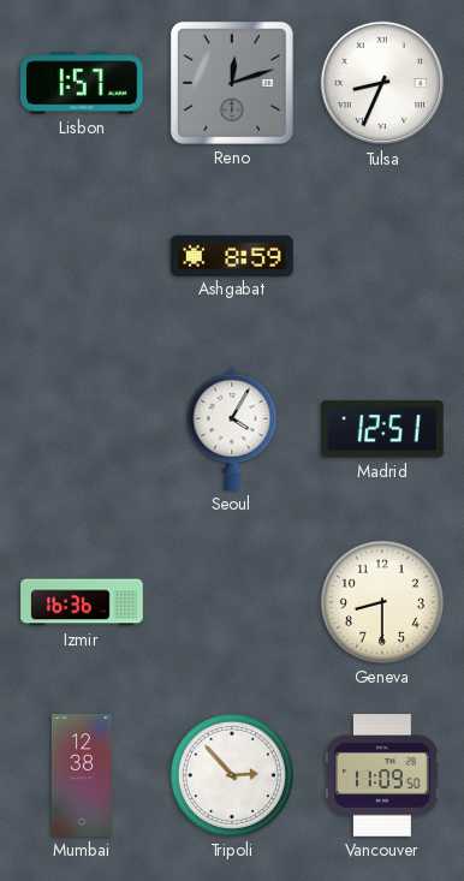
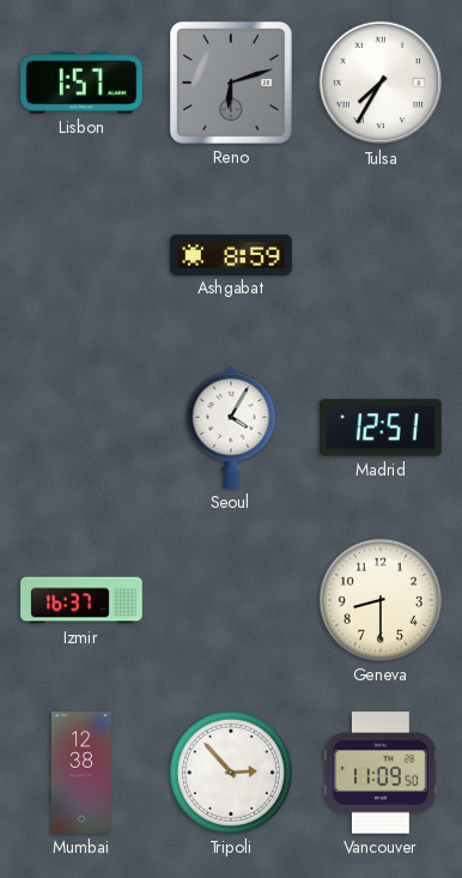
Reno: 12:12 -> 6:12 (231, 83)
Tulsa: 8:34 -> 7:35 (381, 83)
Izmir: 16:36 -> 16:37 (81, 600)
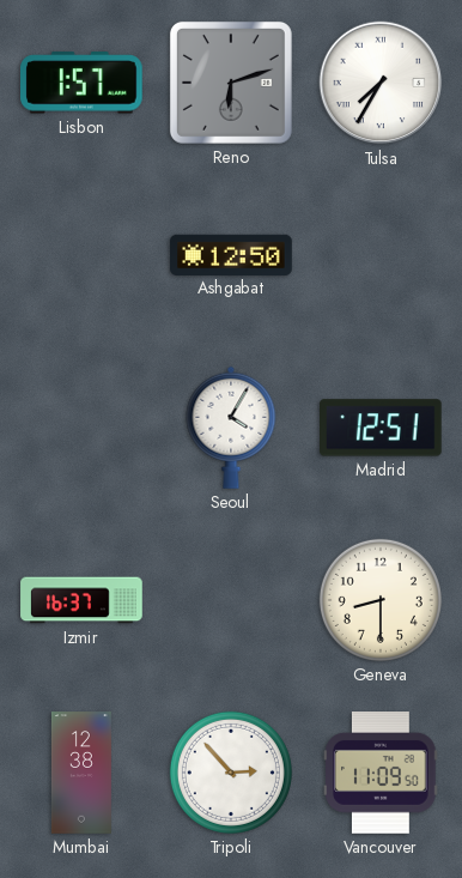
Ashgabat: 8:59 -> 12:50 (231, 254)
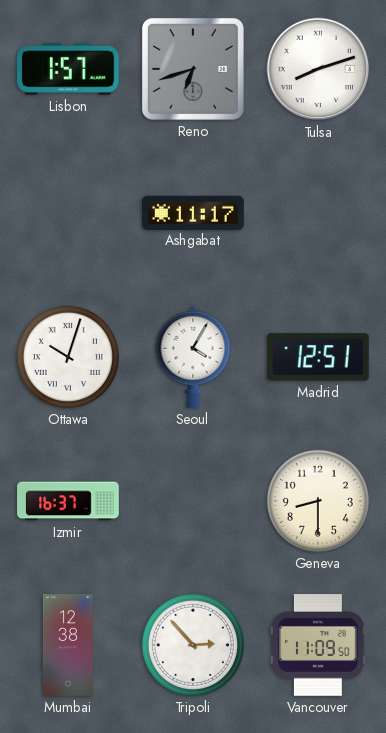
Reno: 6:12 -> 6:42 (193, 69)
Tulsa: 7:35 -> 8:12 (318, 69)
Ashgabat: 12:50 -> 11:17 (193, 212)
Ottawa: none -> 10:03 (68, 357)
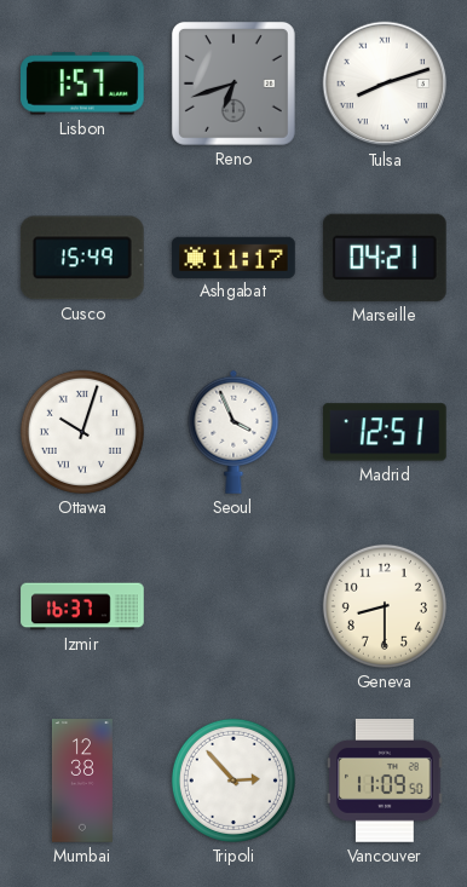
Cusco: none -> 15:49 (82, 258)
Marseille: none -> 04:21 (385, 258)
Seoul: 4:05 -> 3:56 (234, 432)
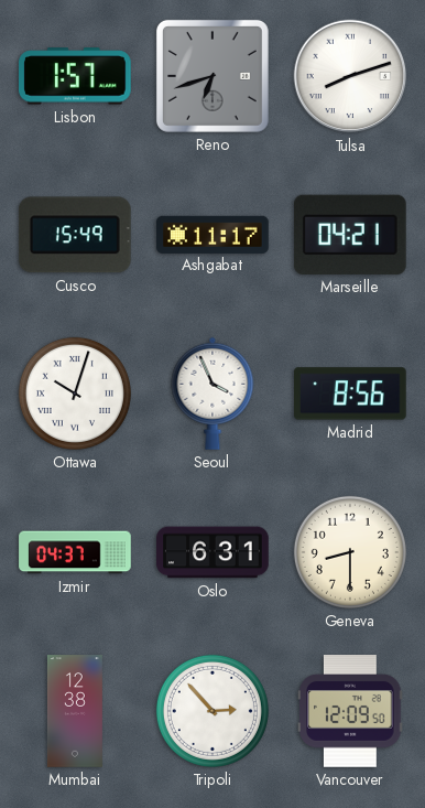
Madrid: 12:51 -> 8:56 (351, 394)
Izmir: 16:37 -> 04:37 (75, 552)
Oslo: none -> 6:31 (212, 552)
Vancouver: 11:09 -> 12:09 (350, 711)
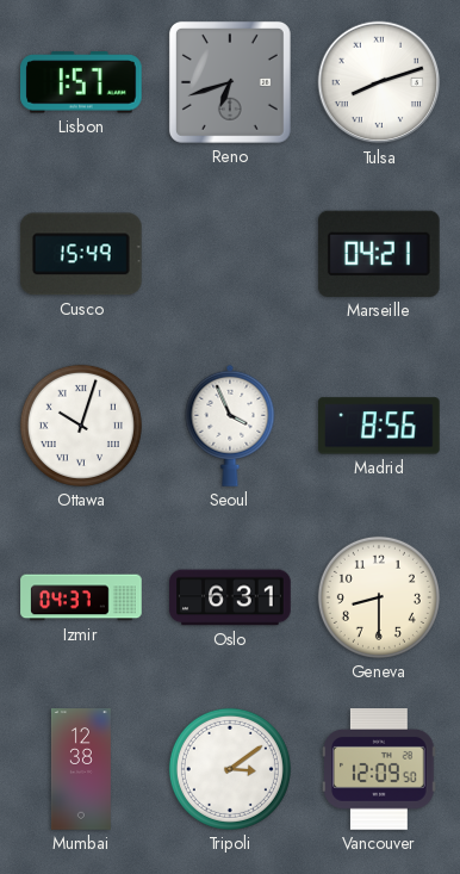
Ashgabat: 11:17 -> none (212, 234)
Tripoli: 2:53 -> 3:09 (230, 769)
